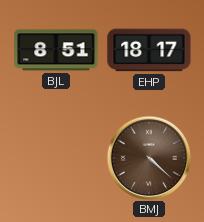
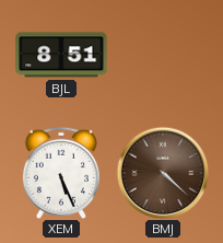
EHP: 18:17 -> none (149, 50)
XEM: none -> 5:26 (61, 173)
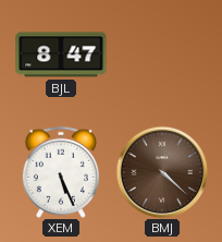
BJL: 8:51 -> 8:47 (61, 55)
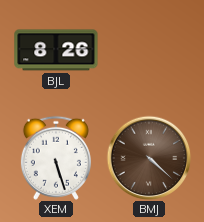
BJL: 8:47 -> 8:26 (56, 50)
XEM: 5:26 -> 5:27 (56, 158)
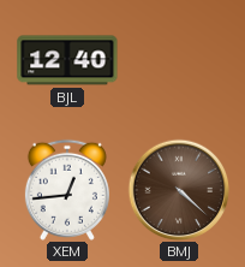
BJL: 8:26 -> 12:40 (67, 60)
XEM: 5:27 -> 12:44 (67, 190)
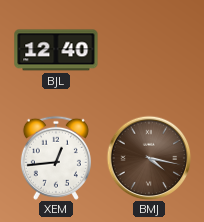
BMJ: 4:22 -> 4:17 (149, 158)
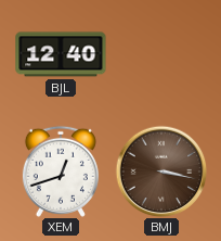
XEM: 12:44 -> 12:42 (61, 172)
BMJ: 4:17 -> 3:17 (161, 172)
